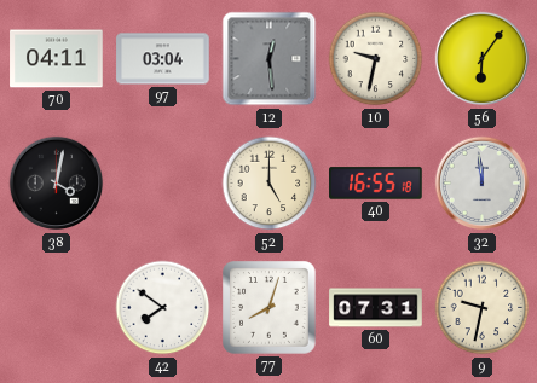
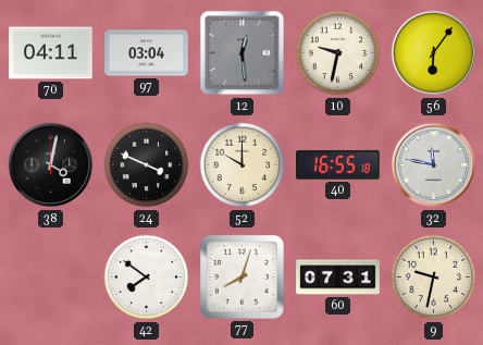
24: none -> 3:49 (147, 165)
52: 5:00 -> 10:00 (243, 165)
32: 11:59 -> 11:47 (434, 165)
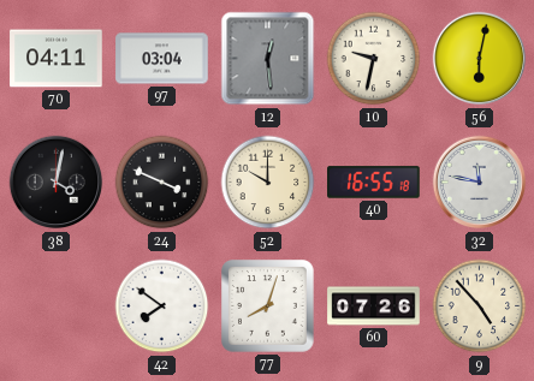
56: 6:06 -> 6:02 (480, 59)
60: 07:31 -> 07:26 (374, 306)
9: 9:32 -> 4:53 (480, 306)
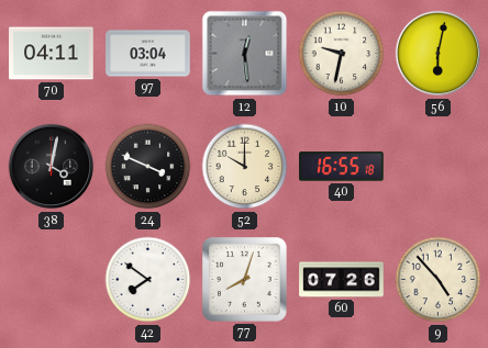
32: 11:47 -> none (480, 183)
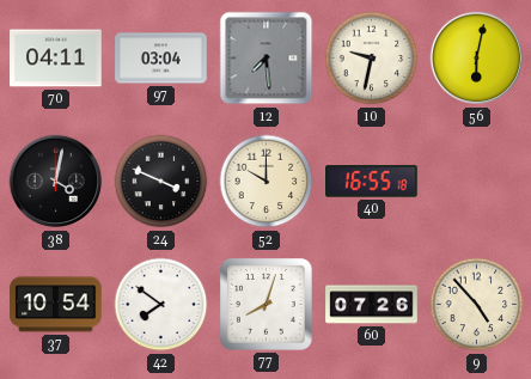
12: 12:29 -> 7:29 (267, 59)
37: none -> 10:54 (56, 305)
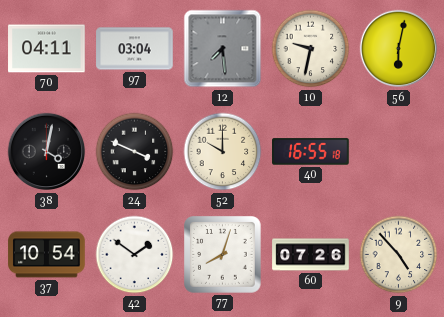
42: 7:51 -> 1:51 (135, 255)
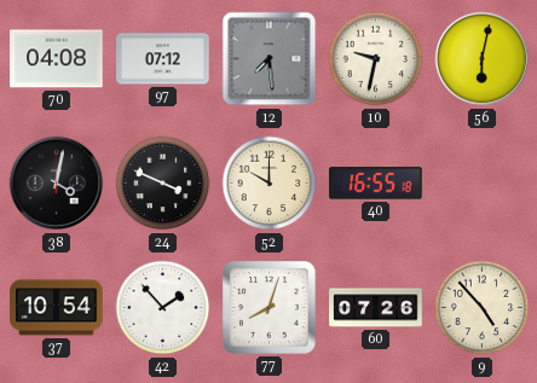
70: 04:11 -> 04:08 (57, 59)
97: 03:04 -> 07:12 (163, 59)
42: 1:51 -> 1:53 (163, 308)
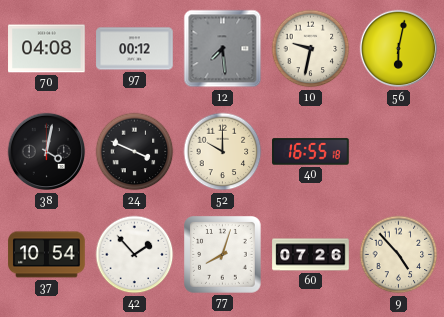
97: 07:12 -> 00:12 (135, 49)
